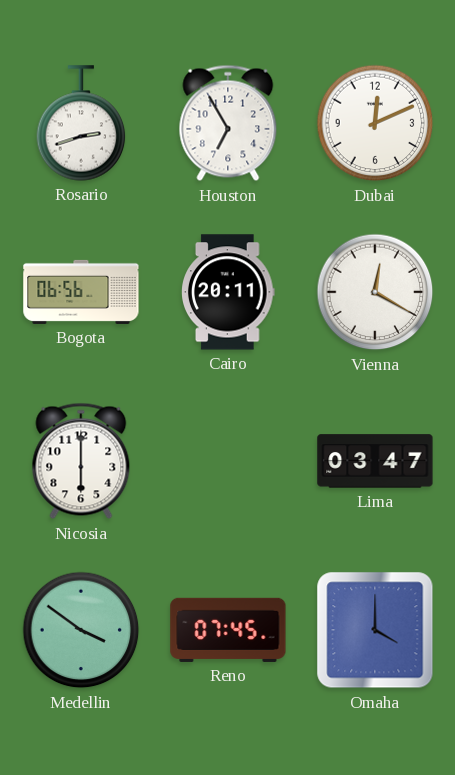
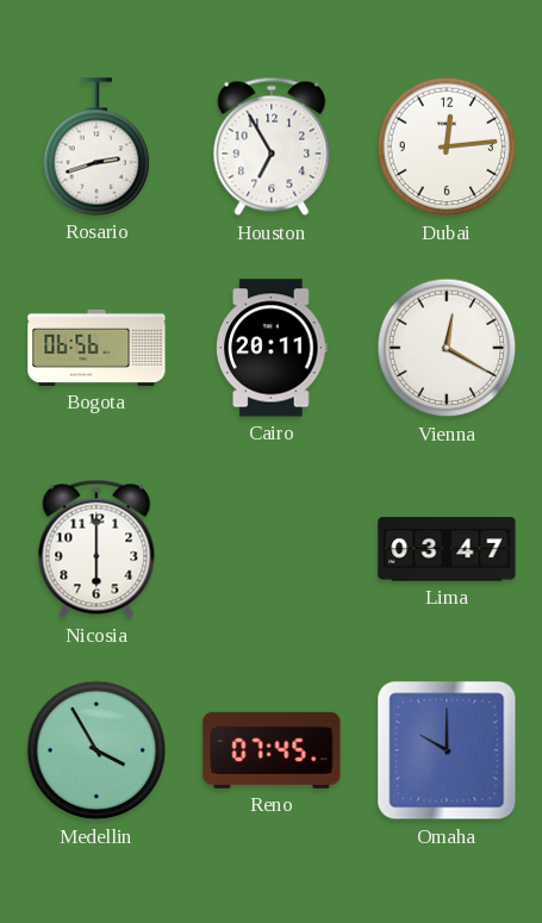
Dubai: 12:11 -> 12:14 (447, 146)
Medellin: 3:51 -> 3:55 (96, 750)
Omaha: 4:00 -> 10:00 (447, 750)
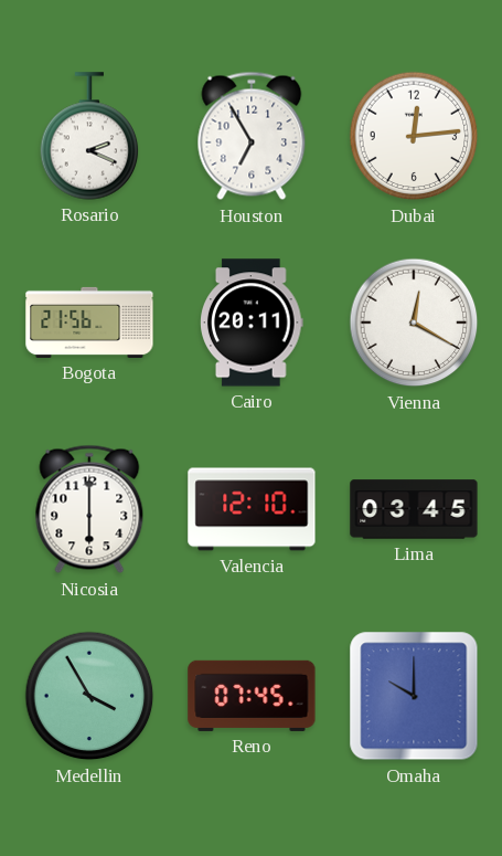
Rosario: 2:42 -> 2:19 (89, 136)
Bogota: 06:56 -> 21:56 (89, 323)
Valencia: none -> 12:10 (252, 509)
Lima: 03:47 -> 03:45 (414, 509)
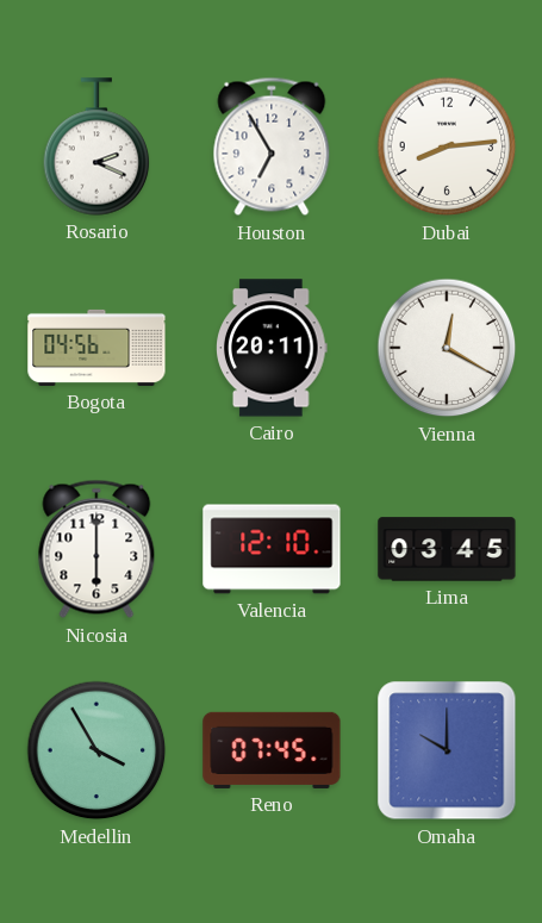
Dubai: 12:14 -> 8:14 (447, 146)
Bogota: 21:56 -> 04:56 (96, 348)
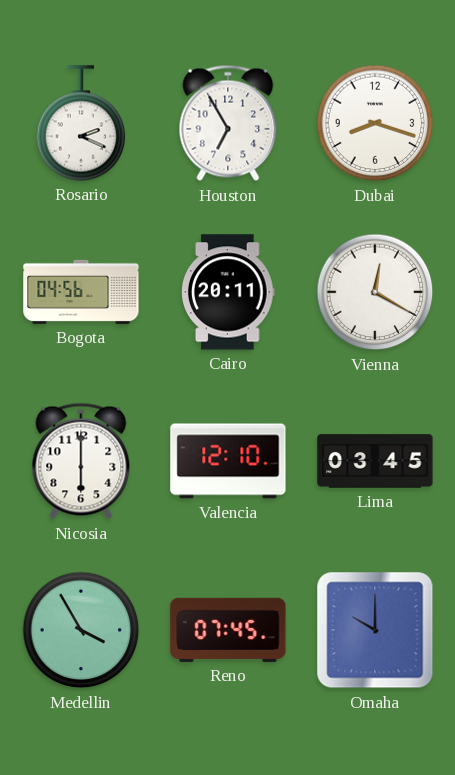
Dubai: 8:14 -> 8:18 (375, 123)
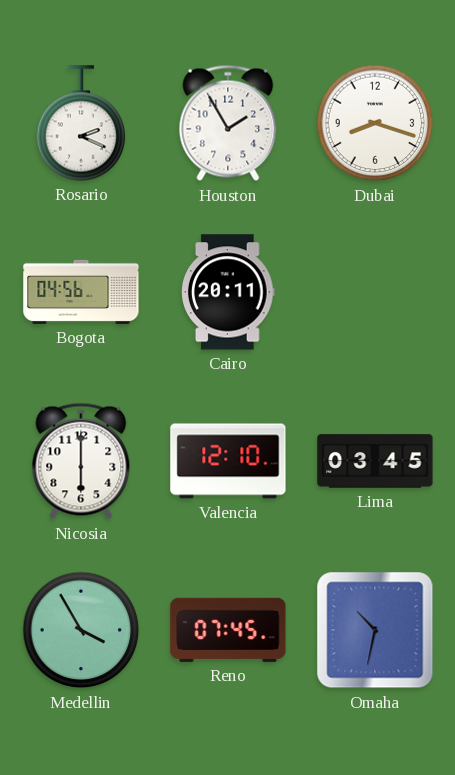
Houston: 6:55 -> 1:55 (228, 123)
Vienna: 12:20 -> none (375, 292)
Omaha: 10:00 -> 10:32 (375, 630)
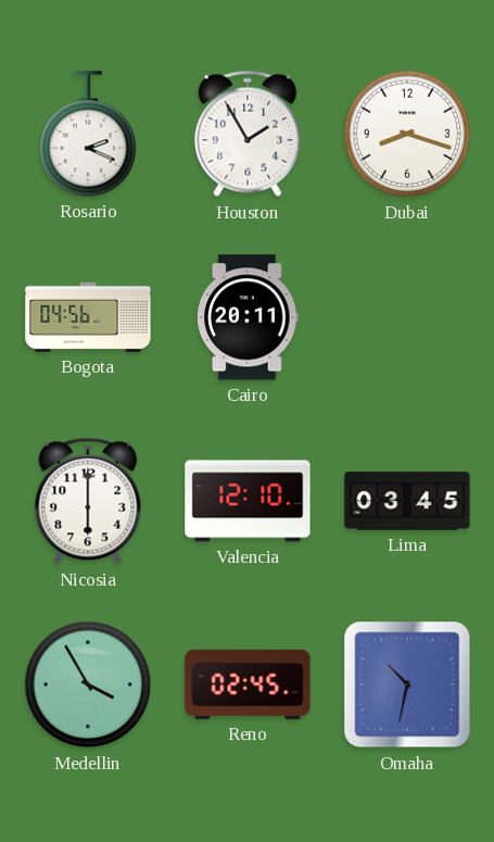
Reno: 07:45 -> 02:45 (248, 684)
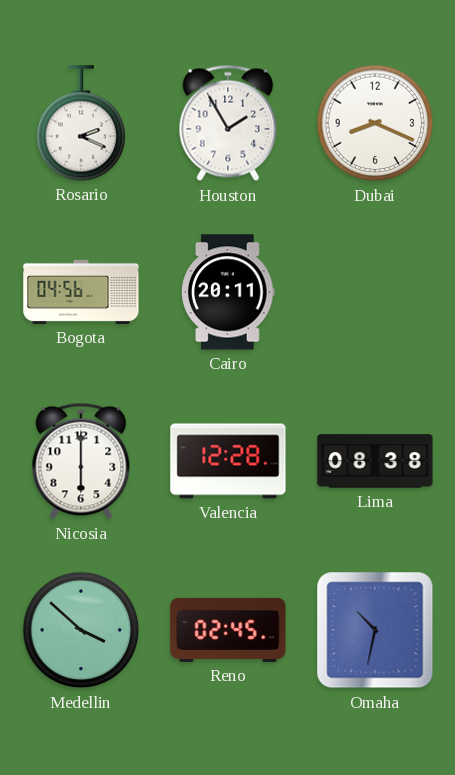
Dubai: 8:18 -> 8:19 (375, 123)
Valencia: 12:10 -> 12:28 (228, 461)
Lima: 03:45 -> 08:38 (375, 461)
Medellin: 3:55 -> 3:52 (81, 630)
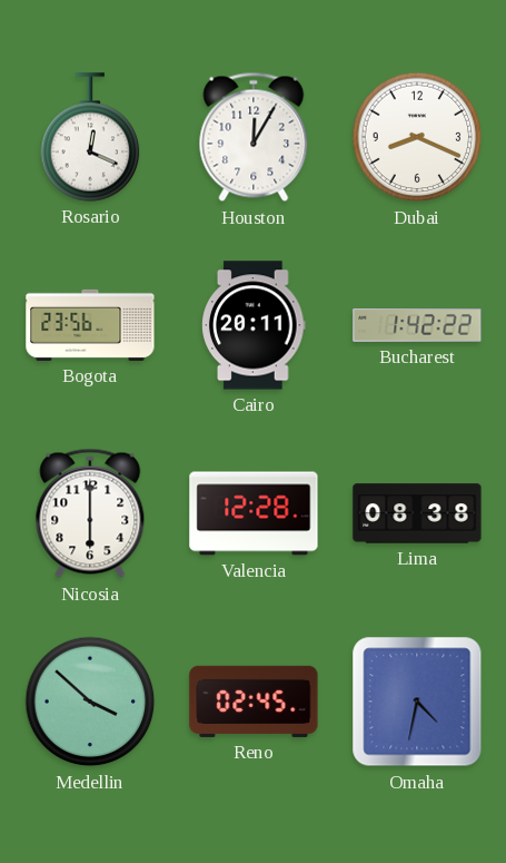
Rosario: 2:19 -> 12:19 (90, 137)
Houston: 1:55 -> 12:05 (254, 137)
Bogota: 04:56 -> 23:56 (90, 325)
Bucharest: none -> 1:42 (417, 325)
Omaha: 10:32 -> 4:32 (417, 702)
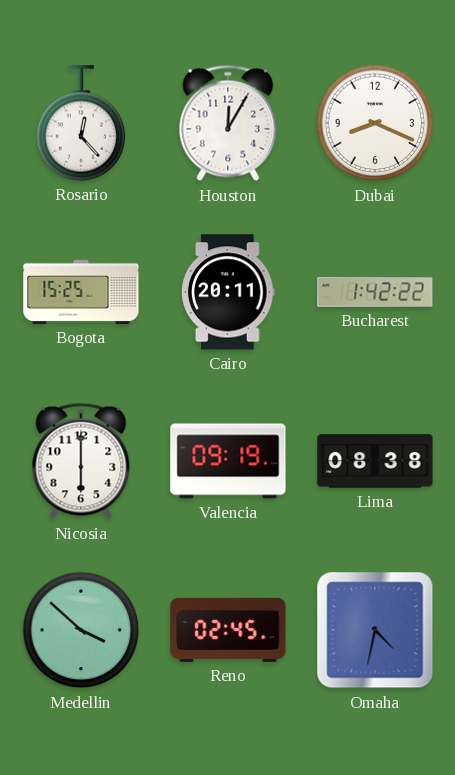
Rosario: 12:19 -> 12:23 (81, 123)
Bogota: 23:56 -> 15:25 (81, 292)
Valencia: 12:28 -> 09:19 (228, 461)
